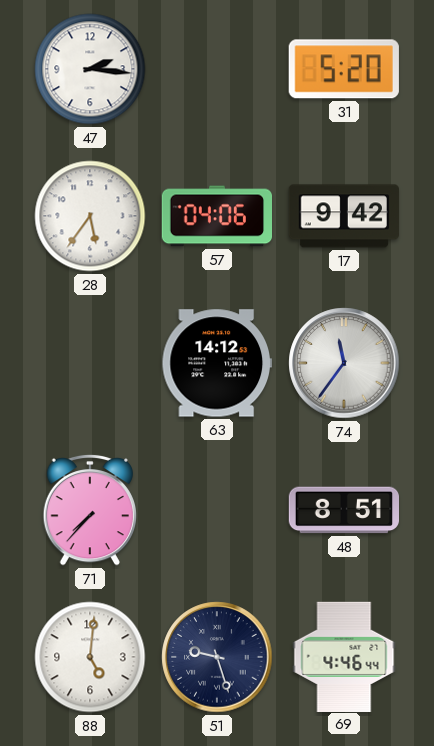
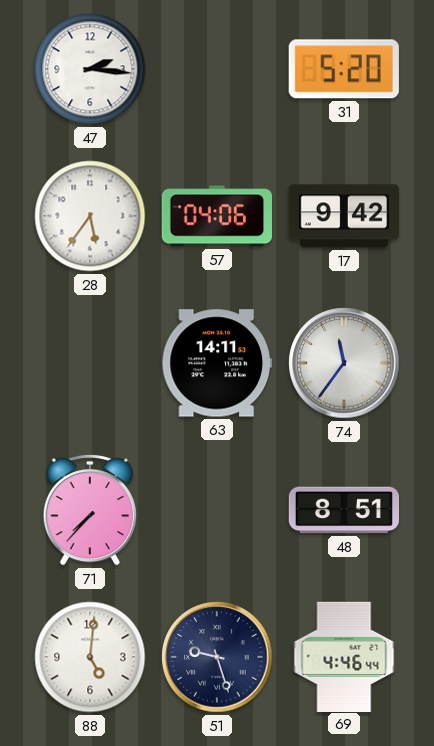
63: 14:12 -> 14:11 (217, 363)
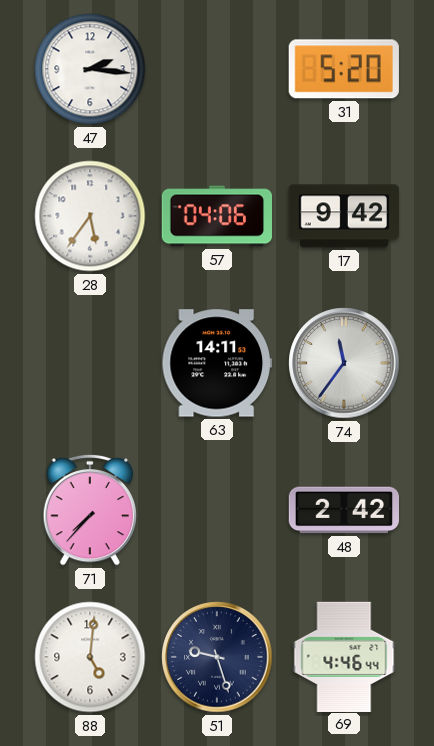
48: 8:51 -> 2:42 (343, 510)
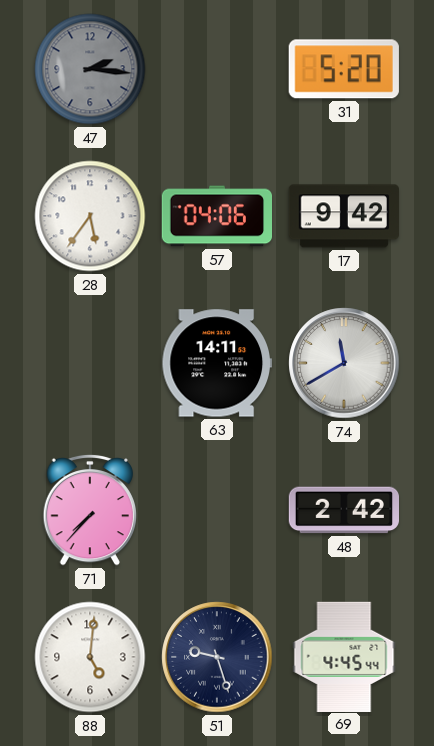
47 dial: white -> grey (90, 69)
74: 11:36 -> 11:40 (344, 363)
69: 4:46 -> 4:45 (344, 656)
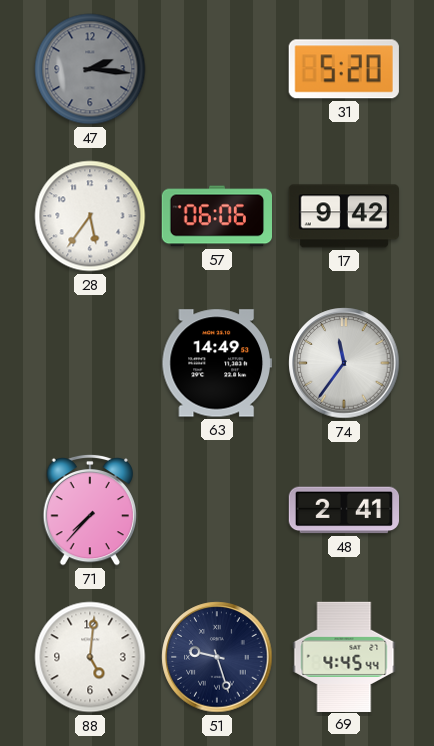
57: 04:06 -> 06:06 (216, 216)
63: 14:11 -> 14:49 (217, 363)
74: 11:40 -> 11:36 (344, 363)
48: 2:42 -> 2:41 (343, 510)
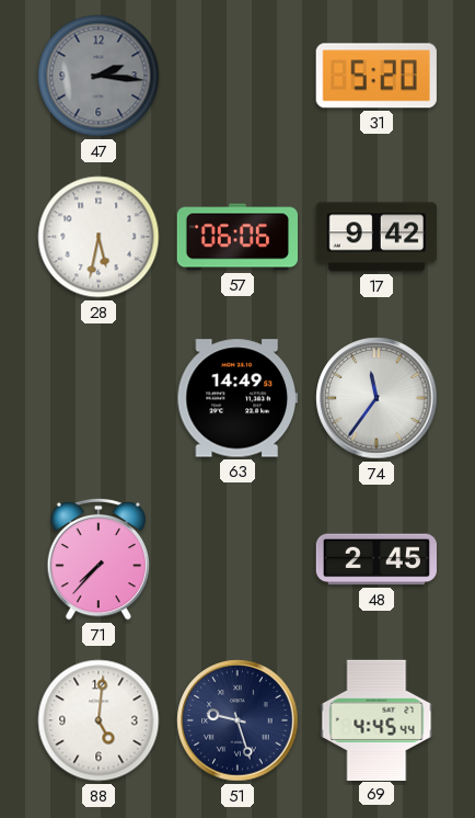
28: 5:36 -> 5:32 (99, 237)
48: 2:41 -> 2:45 (375, 559)
